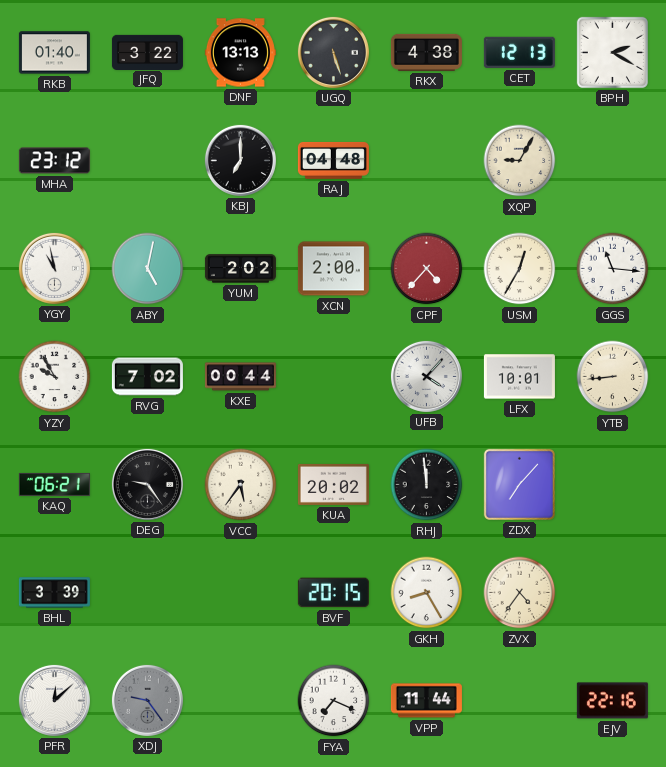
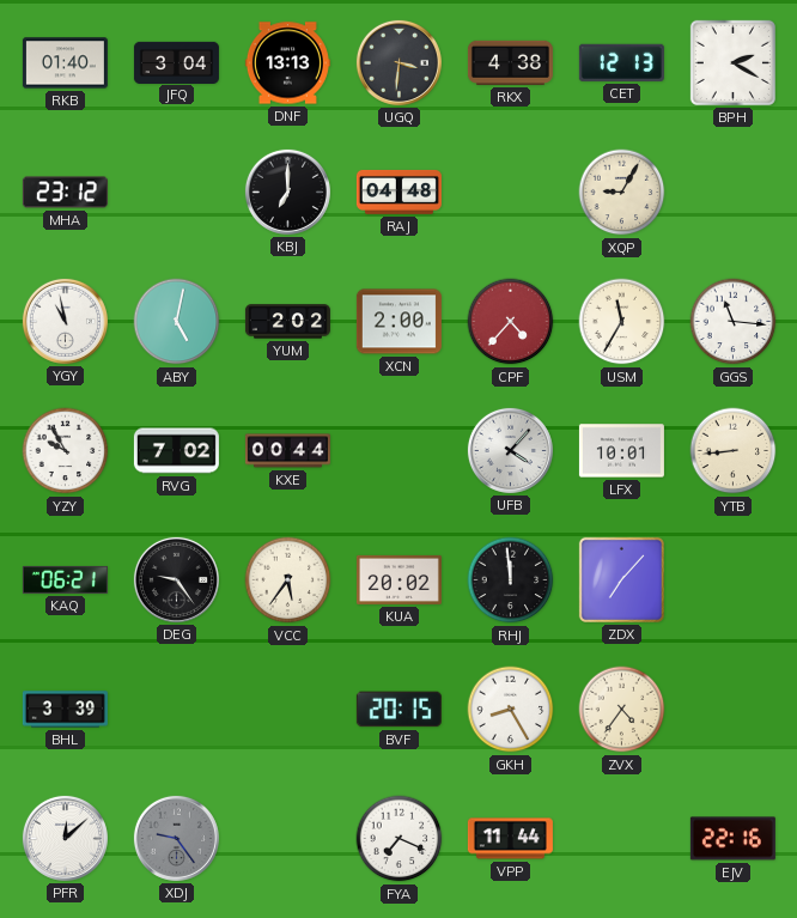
JFQ: 3:22 -> 3:04 (176, 62)
UGQ: 5:27 -> 3:31 (398, 62)
USM: 12:35 -> 11:35 (622, 322)
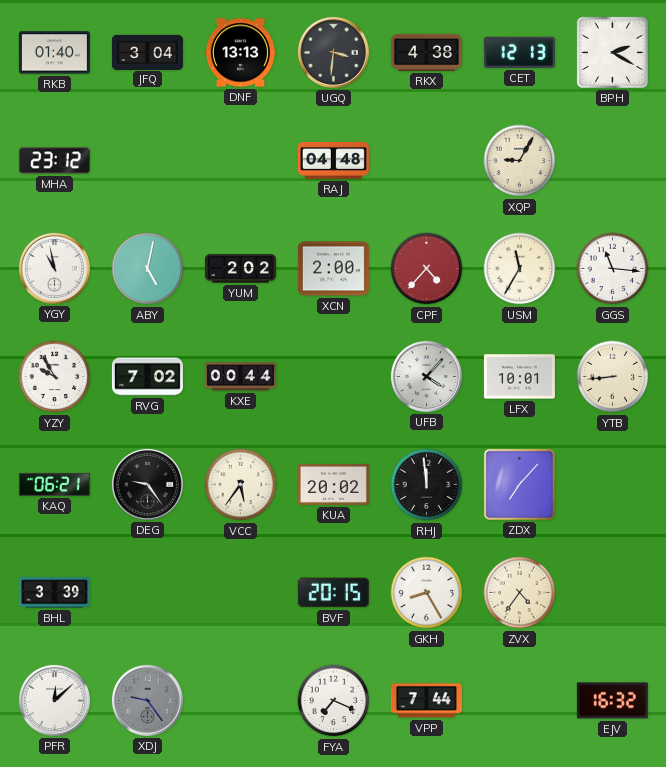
KBJ: 7:00 -> none (287, 191)
VPP: 11:44 -> 7:44 (426, 701)
EJV: 22:16 -> 16:32 (612, 701)
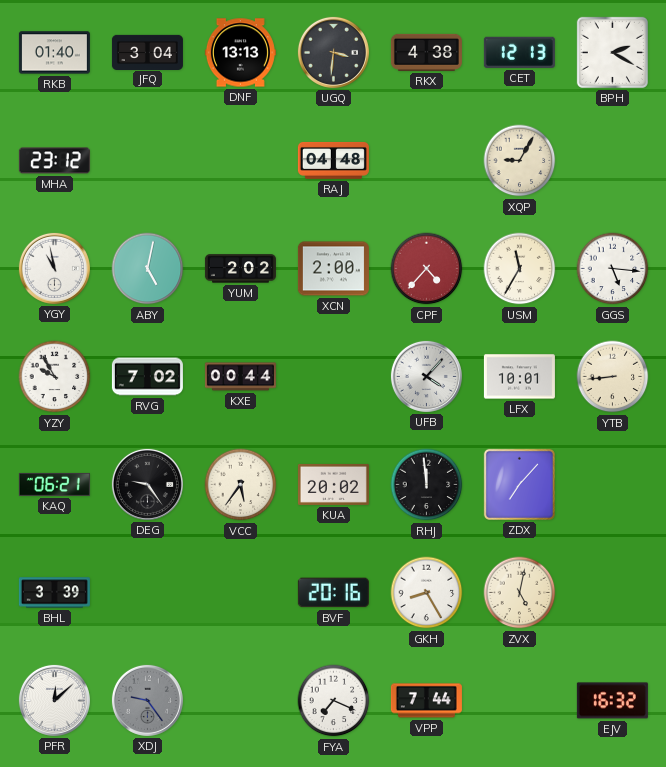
GGS: 11:16 -> 5:16 (613, 269)
BVF: 20:15 -> 20:16 (333, 593)
ZVX: 4:36 -> 5:02 (520, 593)
